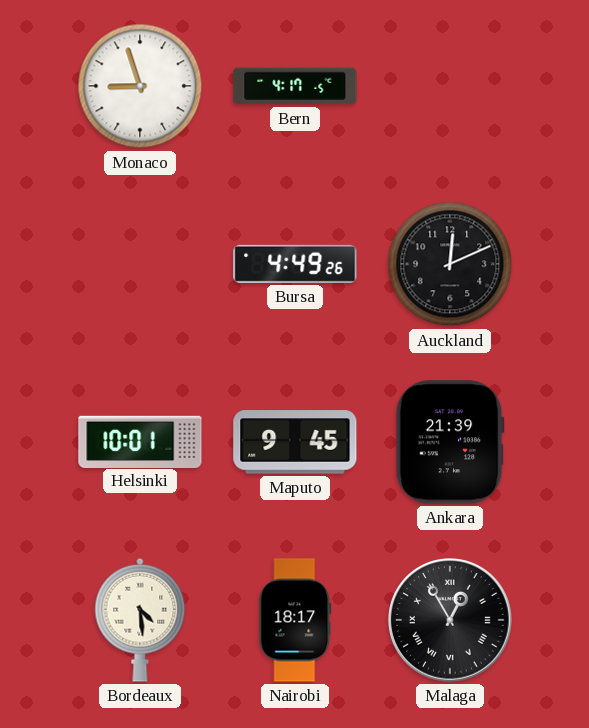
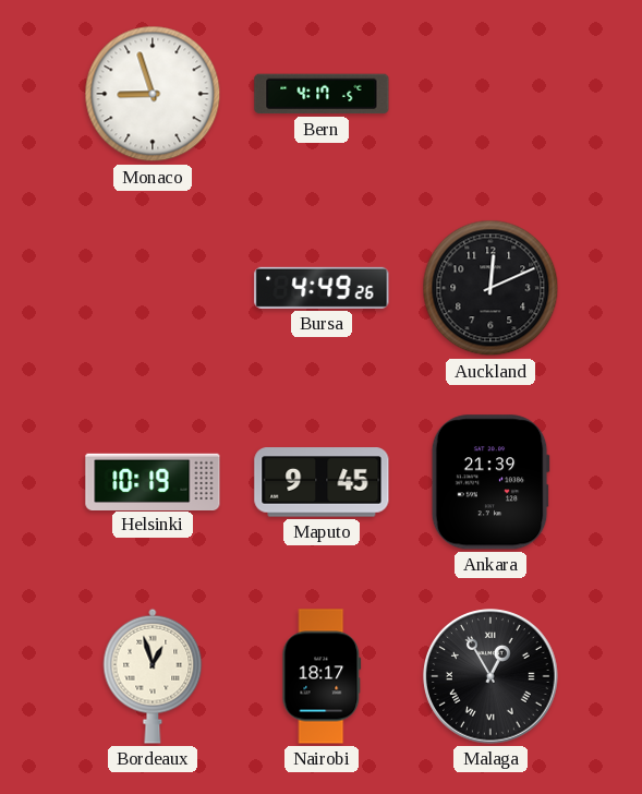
Helsinki: 10:01 -> 10:19 (153, 481)
Bordeaux: 4:29 -> 12:57 (153, 676)
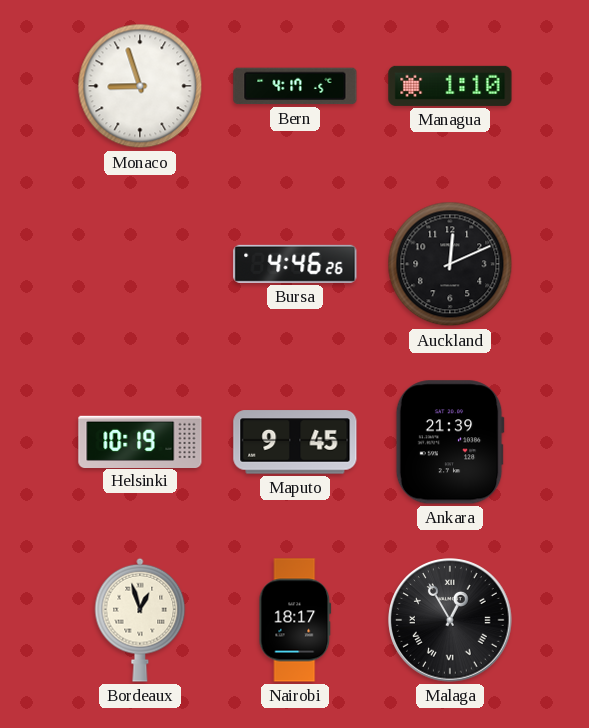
Managua: none -> 1:10 (450, 86)
Bursa: 4:49 -> 4:46 (295, 264)
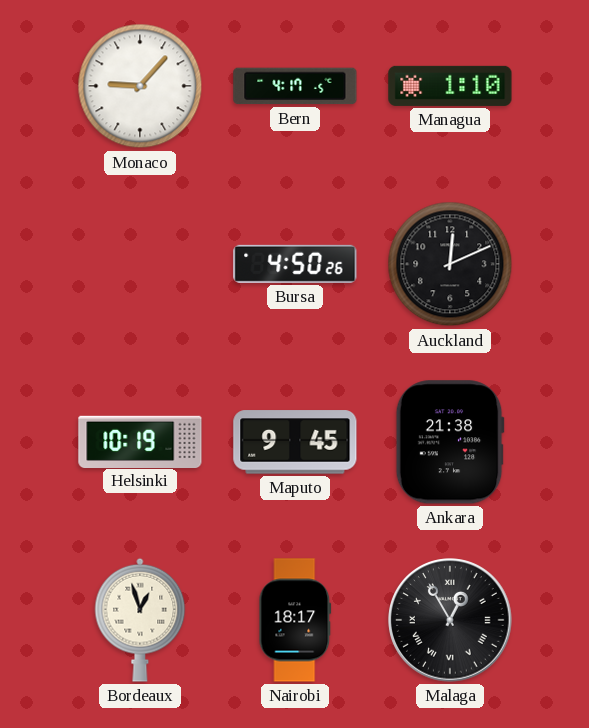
Monaco: 8:57 -> 9:07 (140, 86)
Bursa: 4:46 -> 4:50 (295, 264)
Ankara: 21:39 -> 21:38 (450, 442)
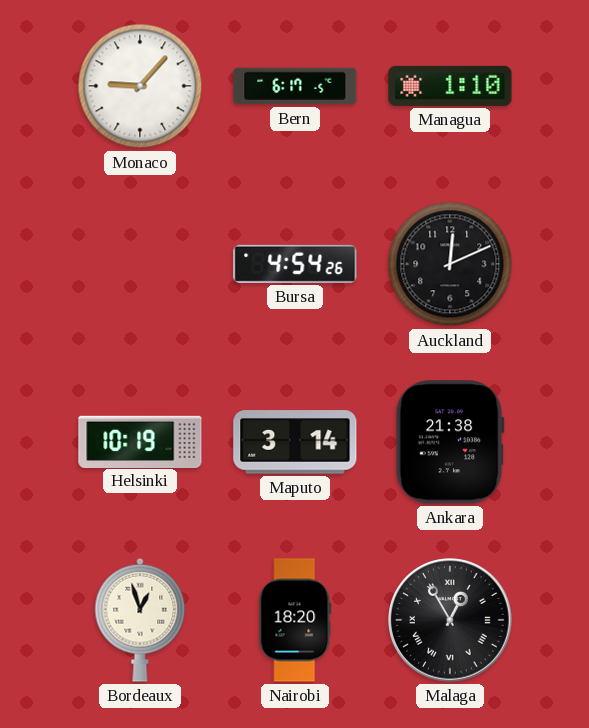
Bern: 4:17 -> 6:17 (295, 86)
Bursa: 4:50 -> 4:54 (295, 264)
Maputo: 9:45 -> 3:14 (295, 442)
Nairobi: 18:17 -> 18:20 (295, 620)
